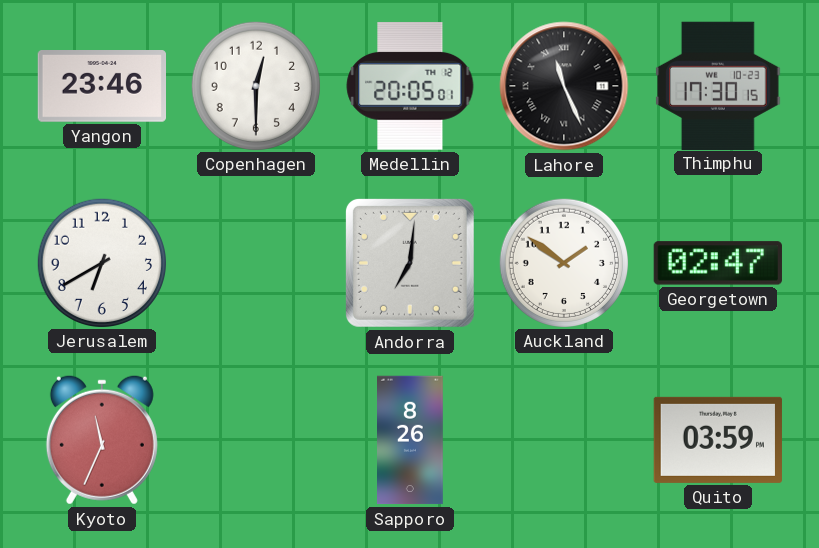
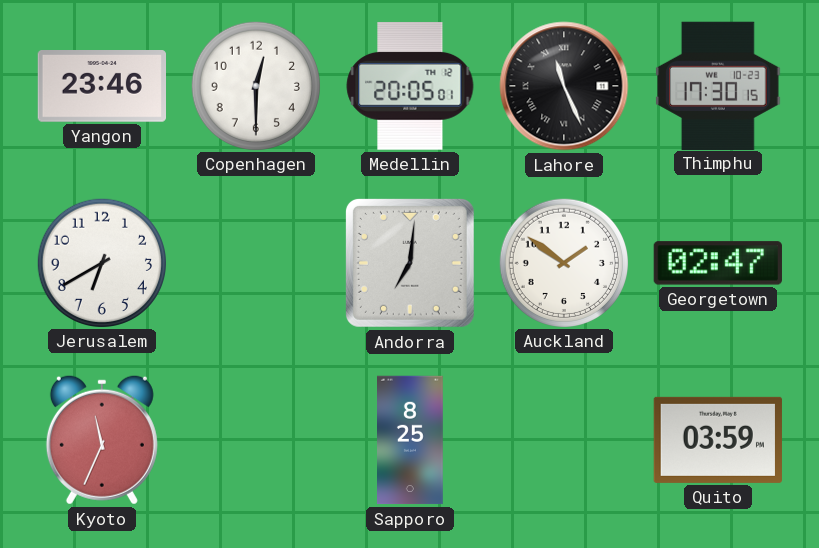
Sapporo: 8:26 -> 8:25 (411, 440)
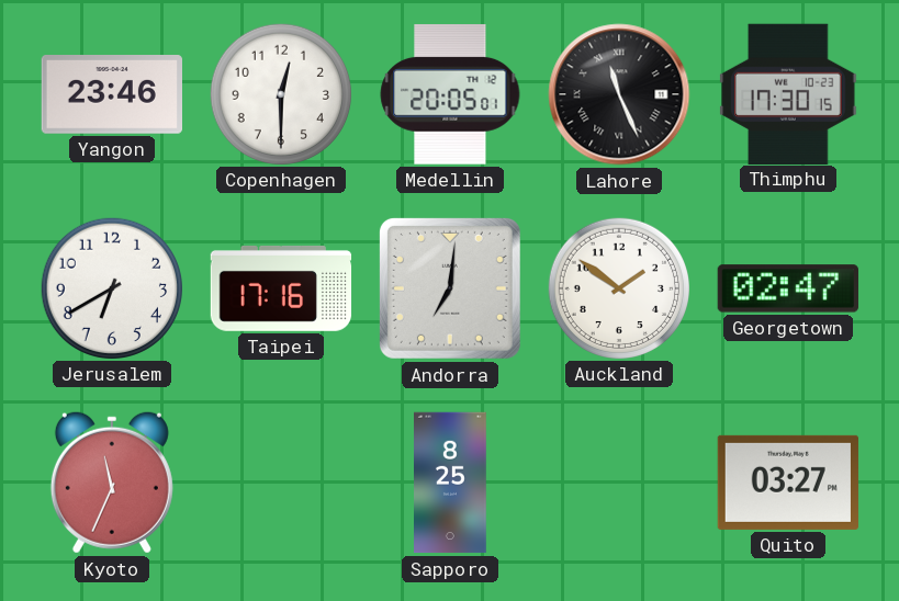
Taipei: none -> 17:16 (281, 288)
Quito: 03:59 -> 03:27 (787, 483)
